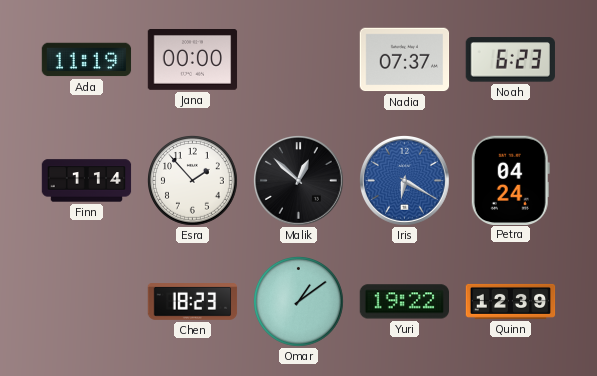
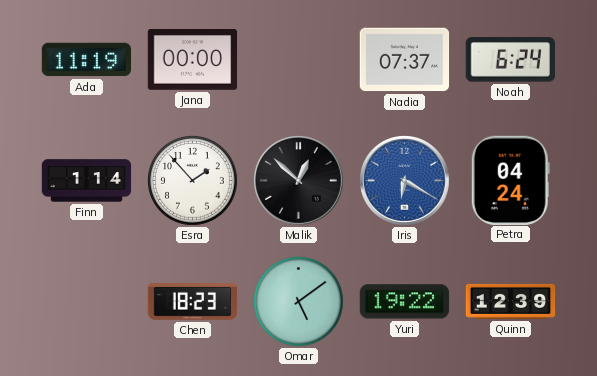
Noah: 6:23 -> 6:24 (510, 60)
Omar: 1:09 -> 5:09 (299, 302)
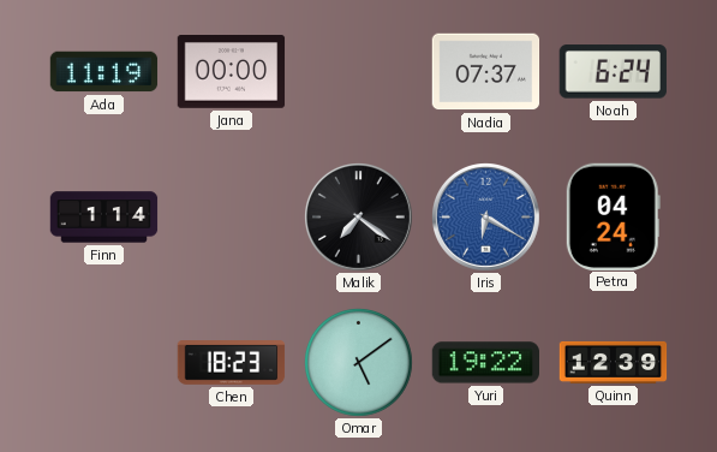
Esra: 1:53 -> none (193, 181)
Malik: 12:52 -> 7:21 (359, 218)
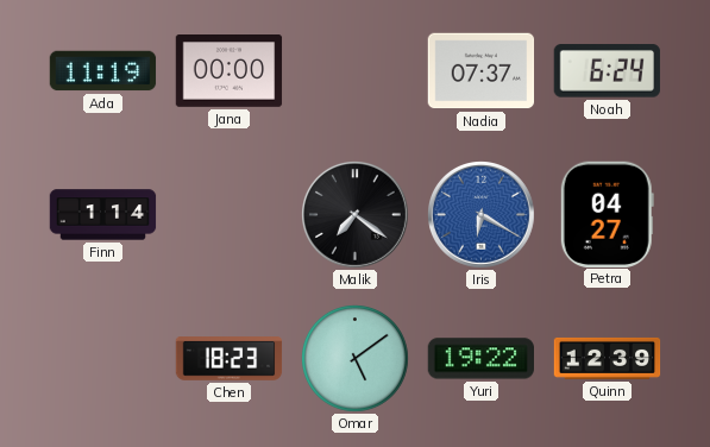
Petra: 04:24 -> 04:27 (607, 214)
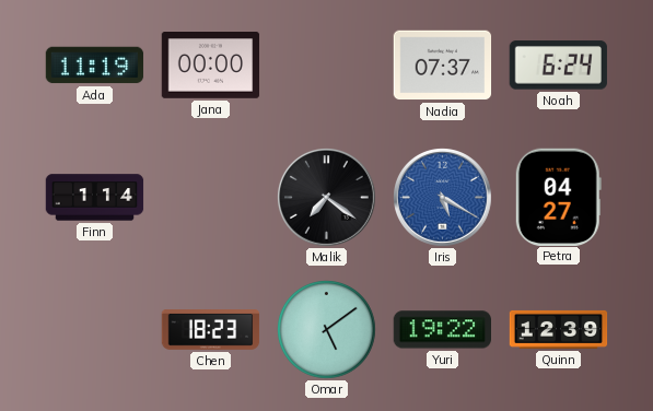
Iris: 6:20 -> 5:20 (443, 198)
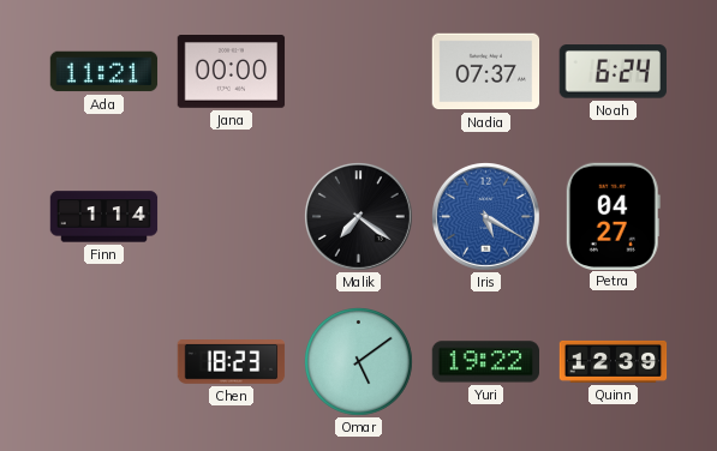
Ada: 11:19 -> 11:21 (104, 72)
